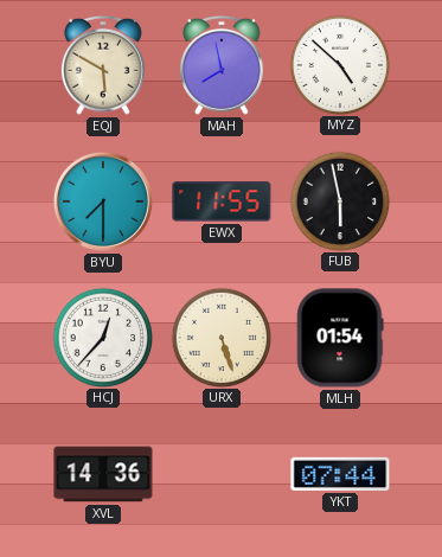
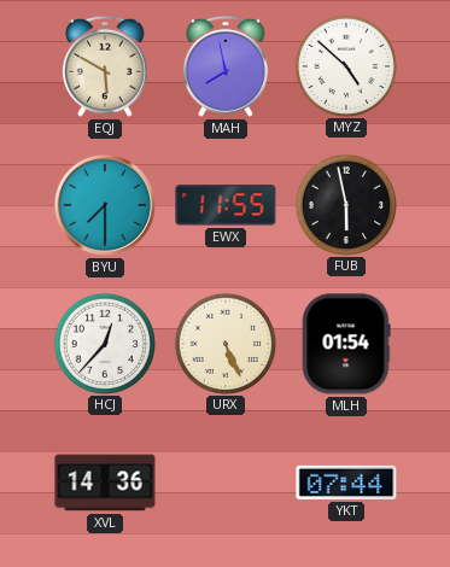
URX: 5:27 -> 5:26 (224, 343)
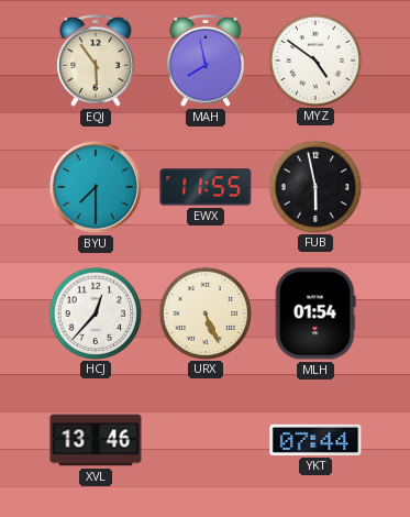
EQJ: 5:50 -> 5:54 (96, 61)
MYZ: 4:52 -> 4:51 (314, 59)
XVL: 14:36 -> 13:46 (96, 440)
